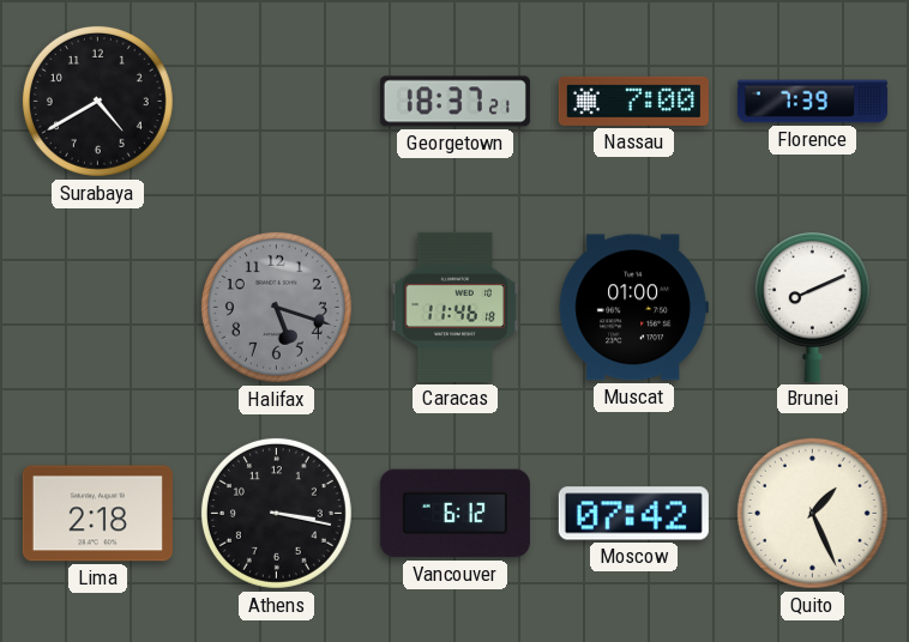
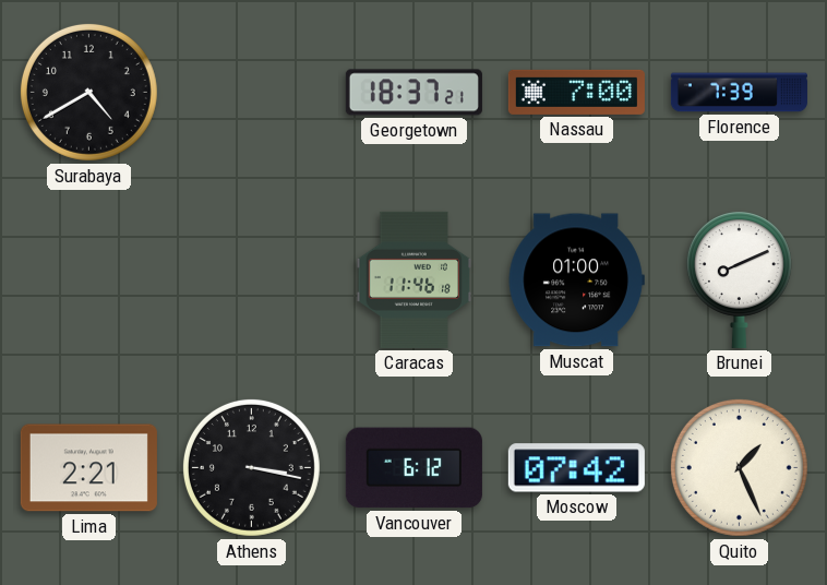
Halifax: 5:18 -> none (276, 307)
Lima: 2:18 -> 2:21 (88, 468)
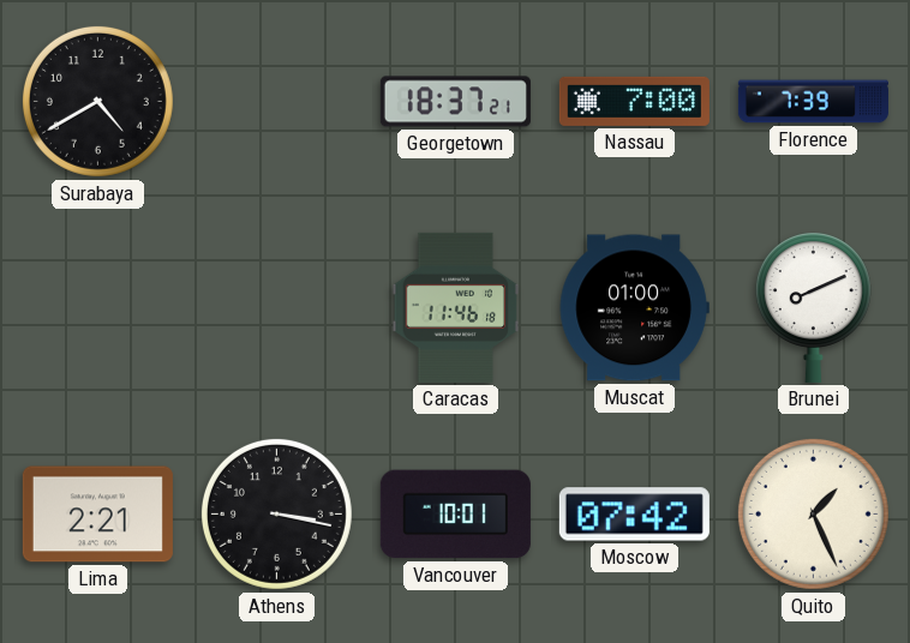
Vancouver: 6:12 -> 10:01 (455, 515)
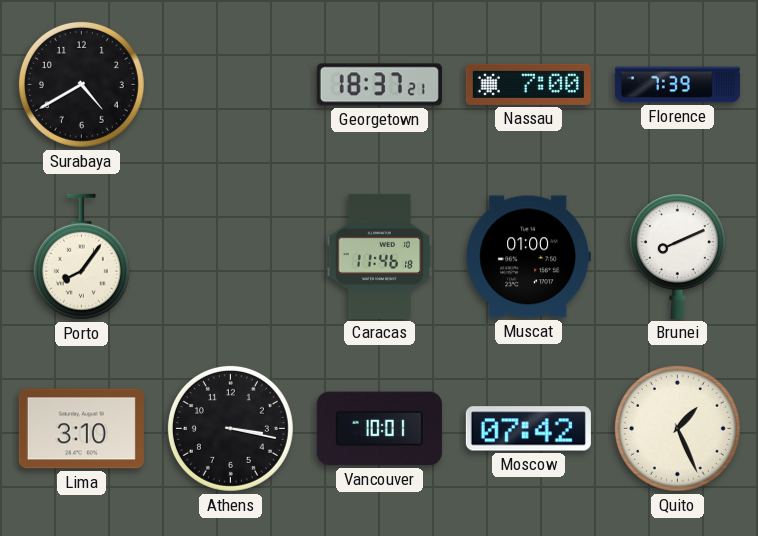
Porto: none -> 8:06 (81, 257)
Lima: 2:21 -> 3:10 (81, 429)
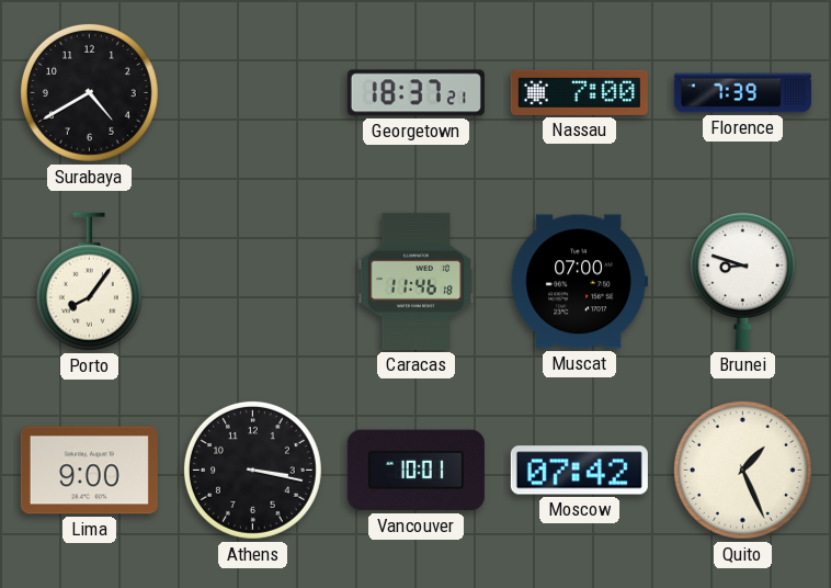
Muscat: 01:00 -> 07:00 (579, 282)
Brunei: 8:11 -> 8:48 (742, 281)
Lima: 3:10 -> 9:00 (89, 471)
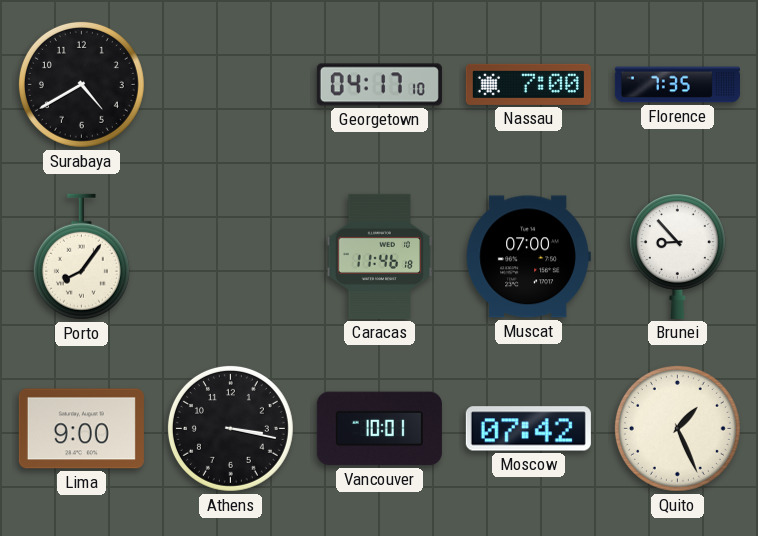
Georgetown: 18:37 -> 04:17 (379, 85)
Florence: 7:39 -> 7:35 (677, 85)
Brunei: 8:48 -> 8:53 (677, 256)
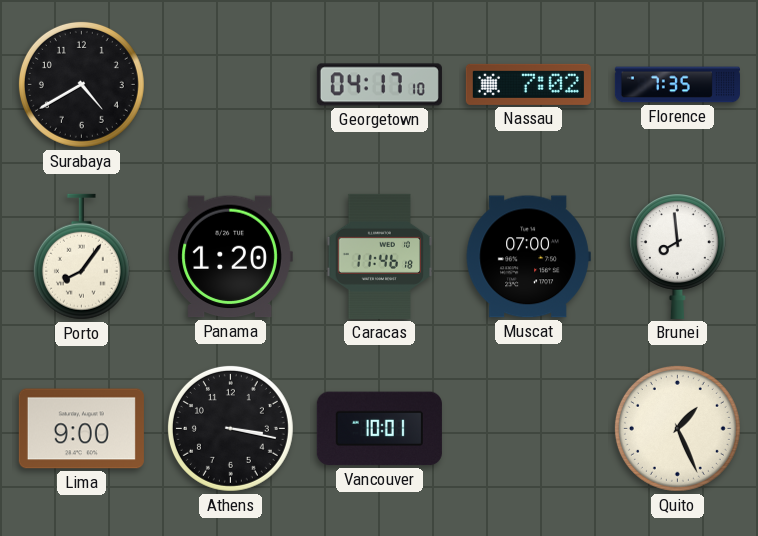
Nassau: 7:00 -> 7:02 (528, 84)
Panama: none -> 1:20 (230, 257)
Brunei: 8:53 -> 7:59 (677, 256)
Moscow: 07:42 -> none (528, 429)
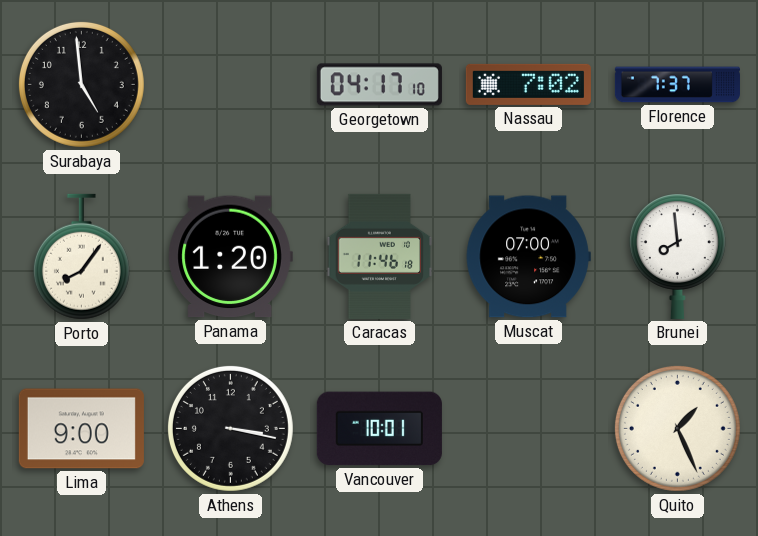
Surabaya: 4:40 -> 4:59 (81, 84)
Florence: 7:35 -> 7:37 (677, 85)
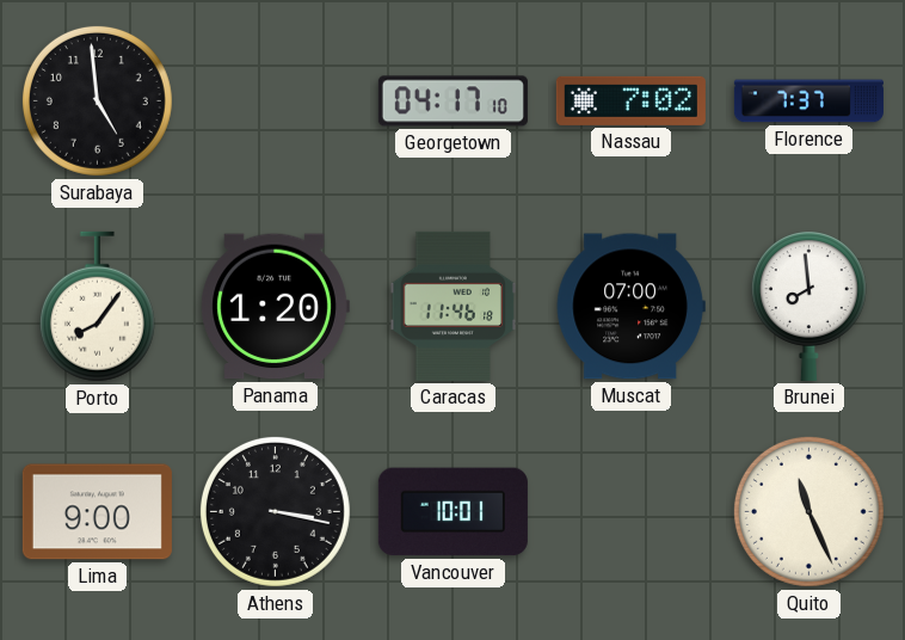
Quito: 1:26 -> 11:26 (808, 511)
